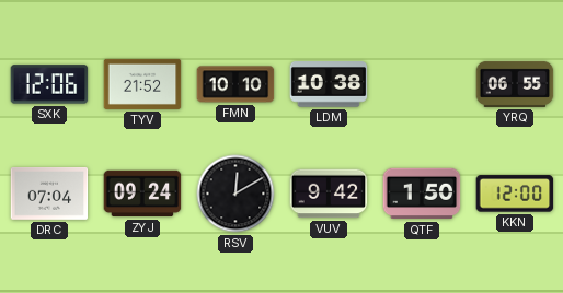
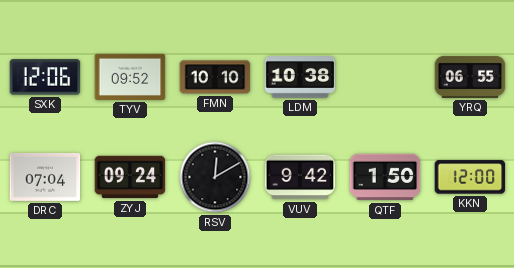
TYV: 21:52 -> 09:52 (130, 77)
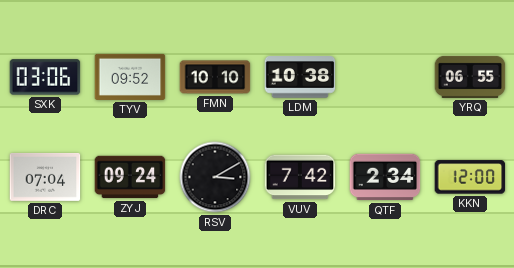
SXK: 12:06 -> 03:06 (45, 77)
RSV: 12:10 -> 3:10 (215, 177)
VUV: 9:42 -> 7:42 (300, 177)
QTF: 1:50 -> 2:34 (385, 177)
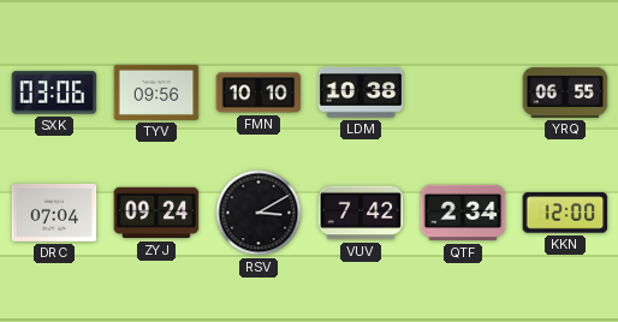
TYV: 09:52 -> 09:56 (156, 93)
